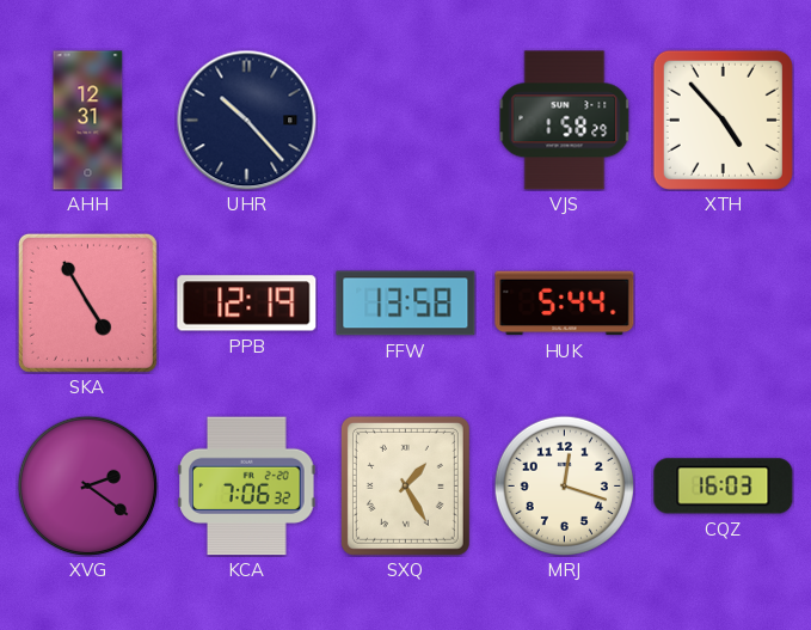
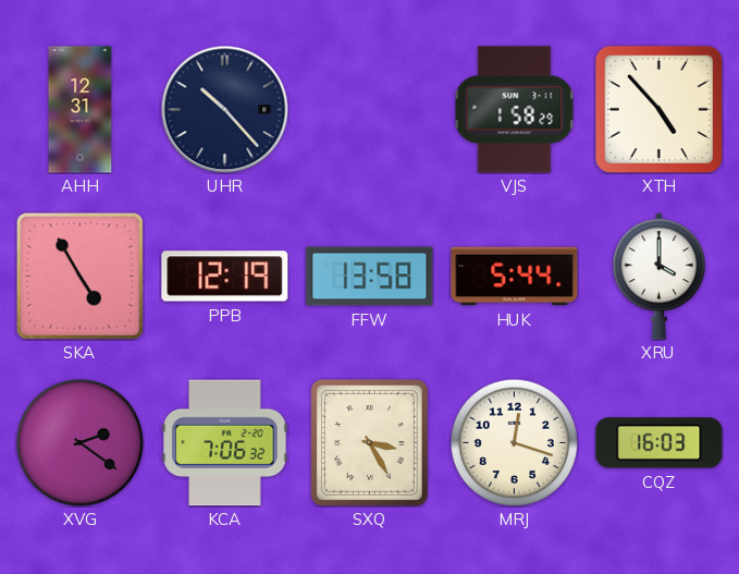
XRU: none -> 4:00 (660, 277)
SXQ: 1:25 -> 3:25 (369, 442)
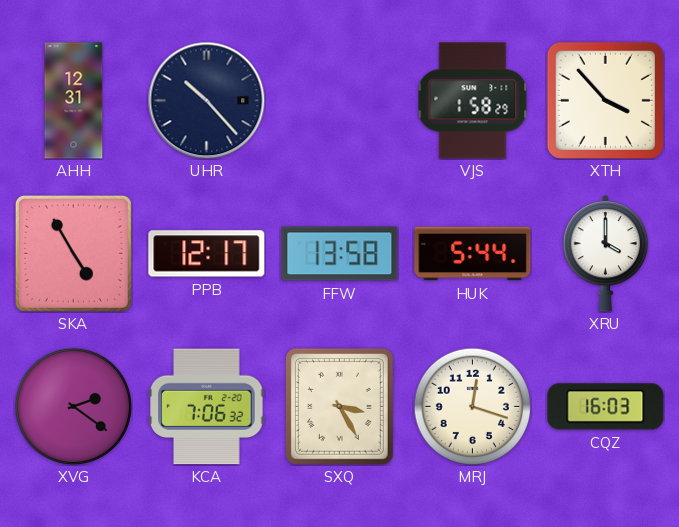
XTH: 4:53 -> 3:53 (605, 100)
PPB: 12:19 -> 12:17 (207, 254)
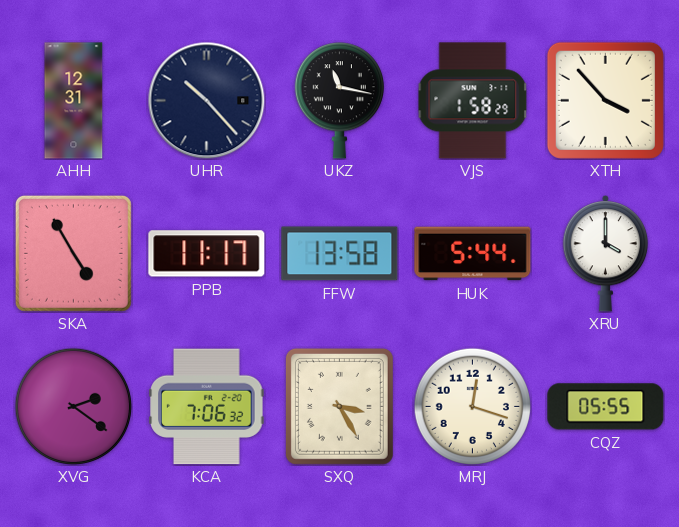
UKZ: none -> 11:17 (339, 101)
PPB: 12:17 -> 11:17 (207, 254)
CQZ: 16:03 -> 05:55 (606, 407)
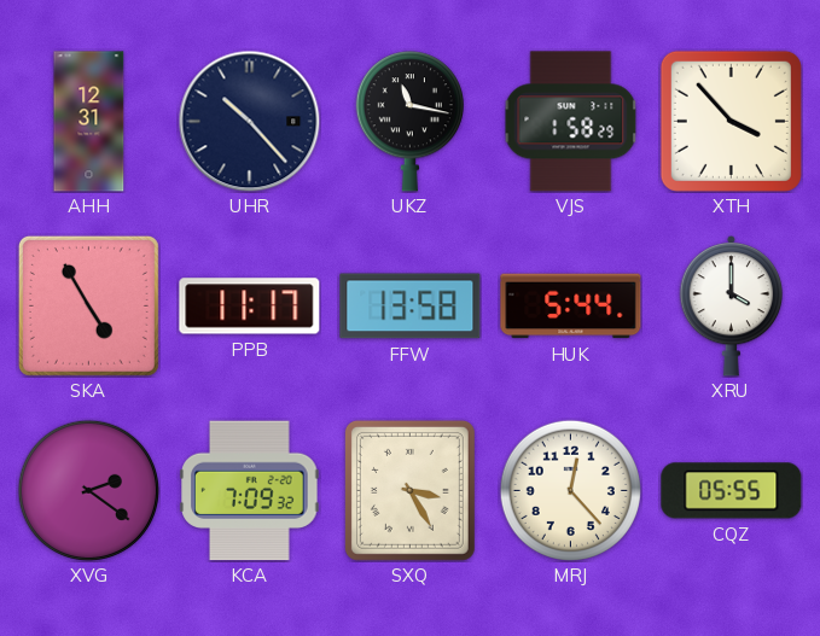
KCA: 7:06 -> 7:09 (250, 491)
MRJ: 12:18 -> 12:23 (570, 490)
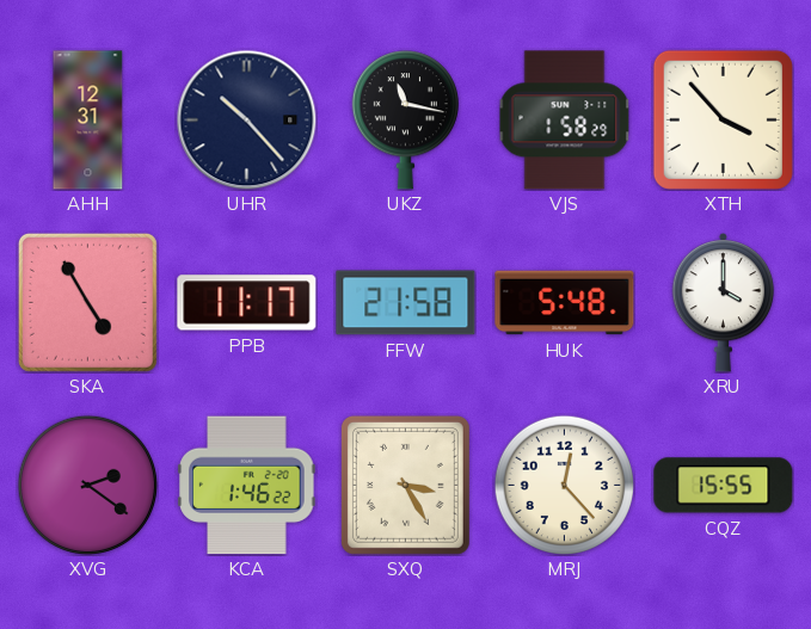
FFW: 13:58 -> 21:58 (406, 303)
HUK: 5:44 -> 5:48 (565, 303)
KCA: 7:09 -> 1:46 (247, 486)
CQZ: 05:55 -> 15:55 (724, 486)
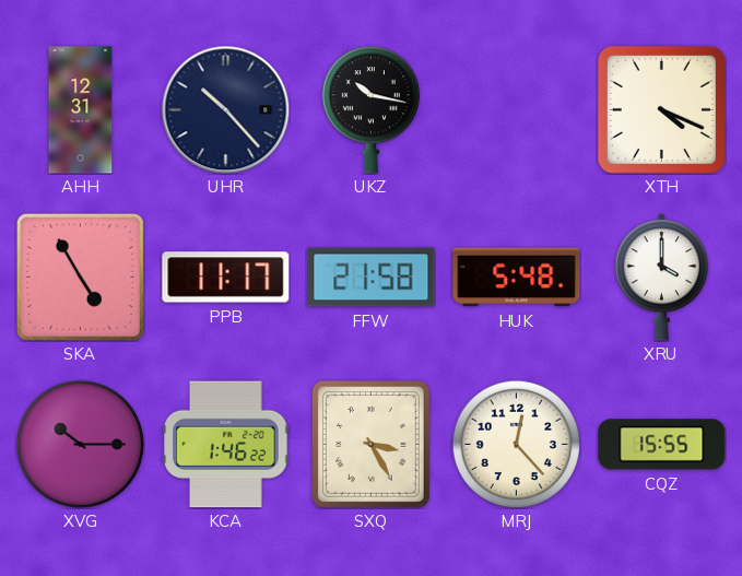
UKZ: 11:17 -> 10:17 (370, 110)
VJS: 1:58 -> none (565, 121)
XTH: 3:53 -> 4:19 (661, 109)
XVG: 2:21 -> 10:15 (80, 444)
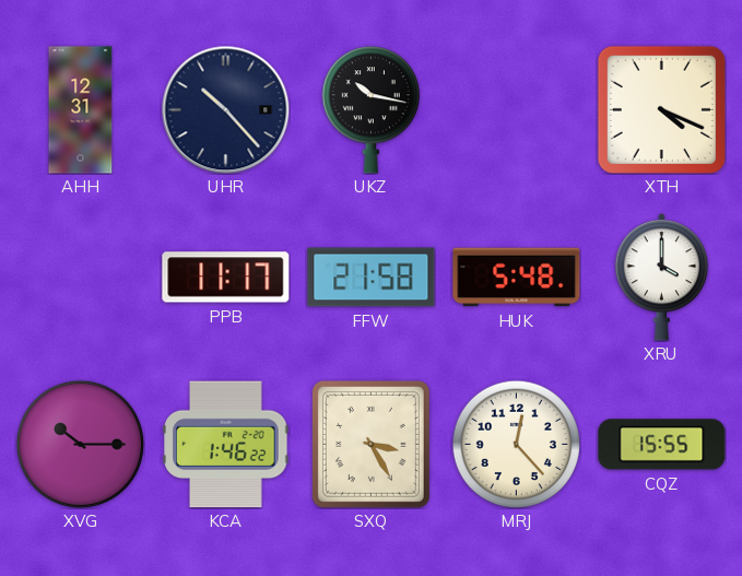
SKA: 4:55 -> none (80, 277)
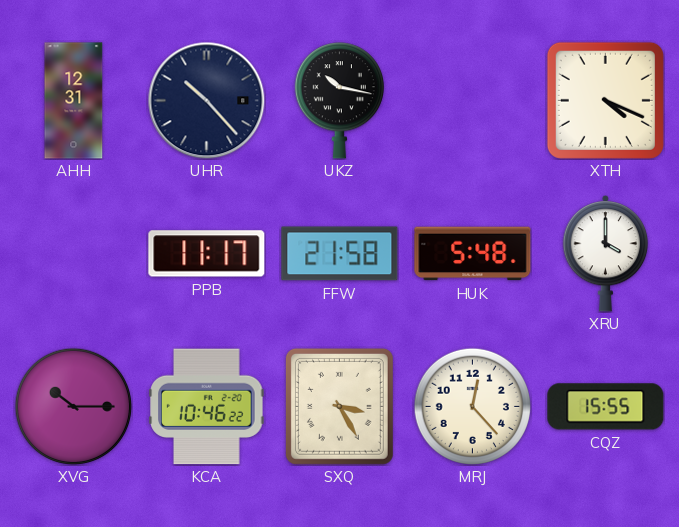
KCA: 1:46 -> 10:46 (207, 407)
